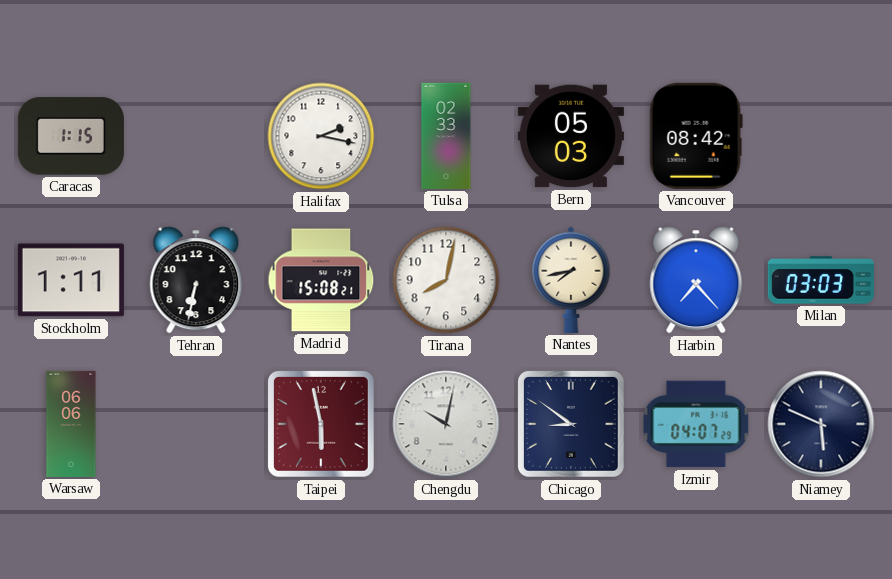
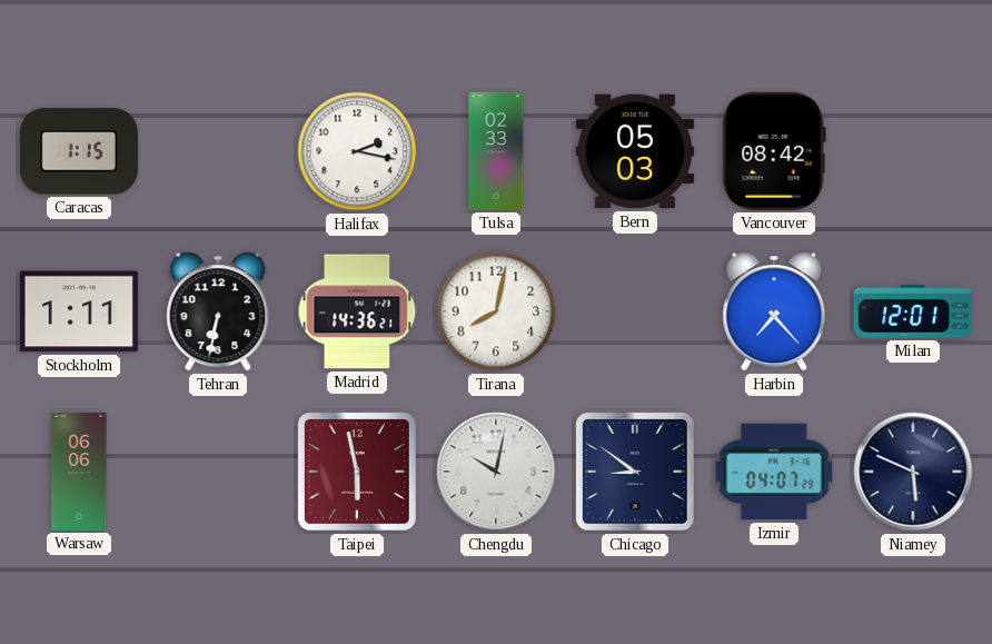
Madrid: 15:08 -> 14:36 (357, 311)
Nantes: 7:43 -> none (571, 280)
Milan: 03:03 -> 12:01 (913, 311)
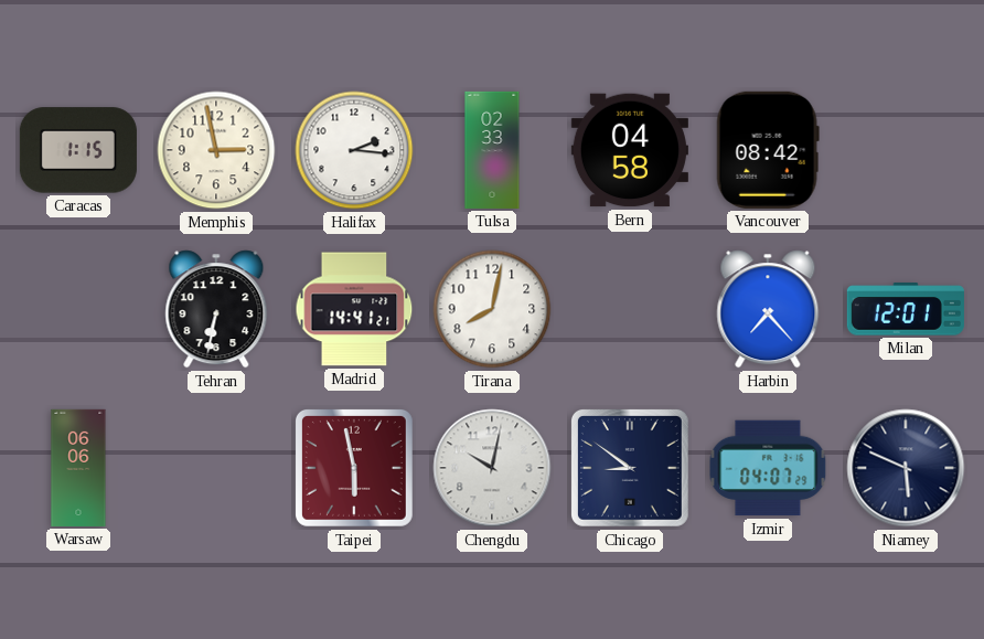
Memphis: none -> 2:58 (216, 150)
Halifax: 2:17 -> 2:16 (354, 150)
Bern: 05:03 -> 04:58 (630, 150)
Stockholm: 1:11 -> none (79, 311)
Madrid: 14:36 -> 14:41 (354, 309)
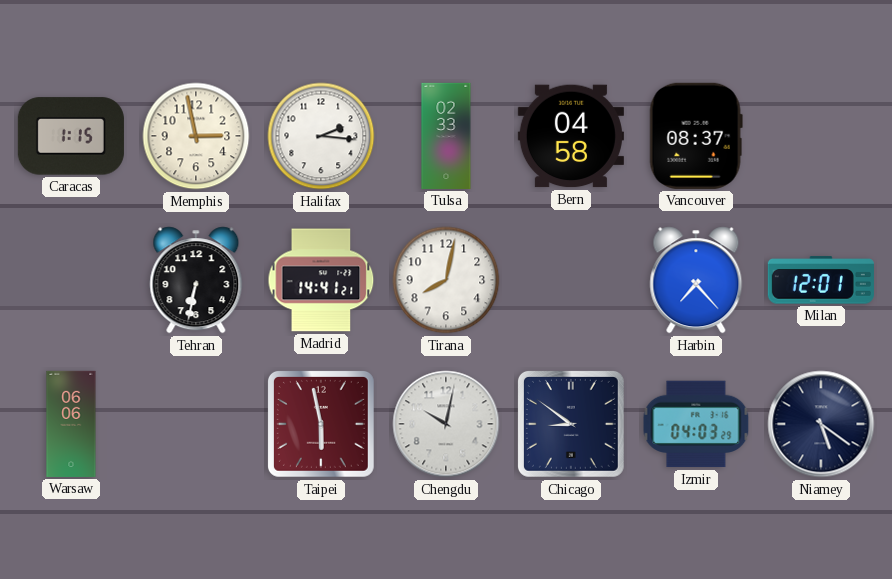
Vancouver: 08:42 -> 08:37 (696, 136)
Izmir: 04:07 -> 04:03 (696, 424)
Niamey: 5:49 -> 5:21 (821, 424)
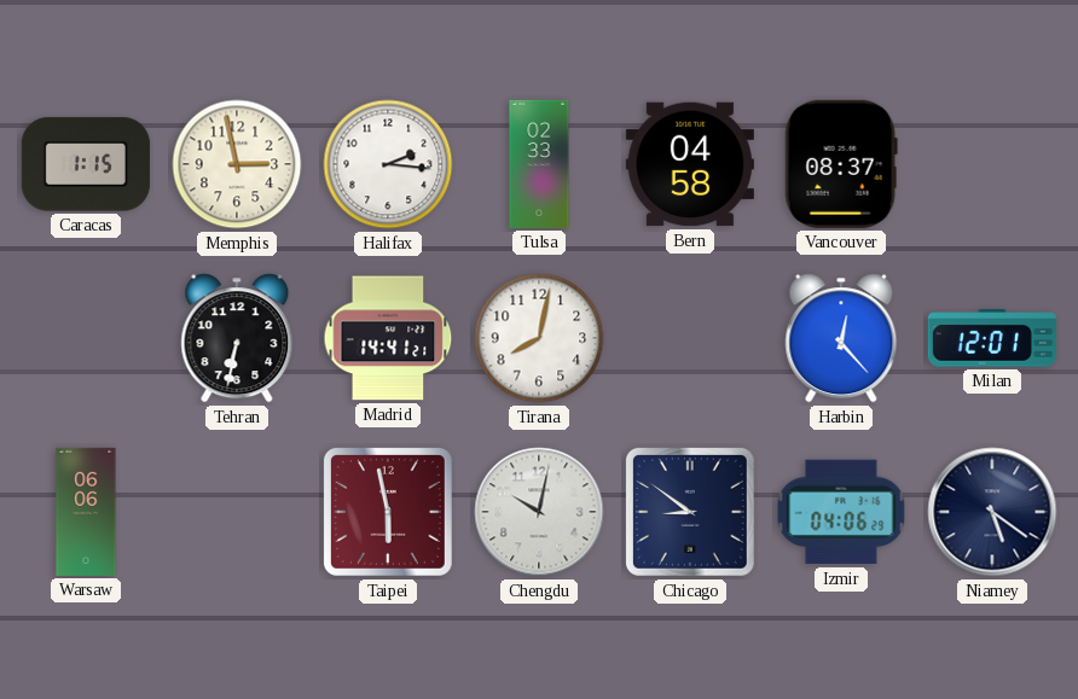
Harbin: 7:23 -> 12:23 (841, 338)
Izmir: 04:03 -> 04:06 (841, 512)
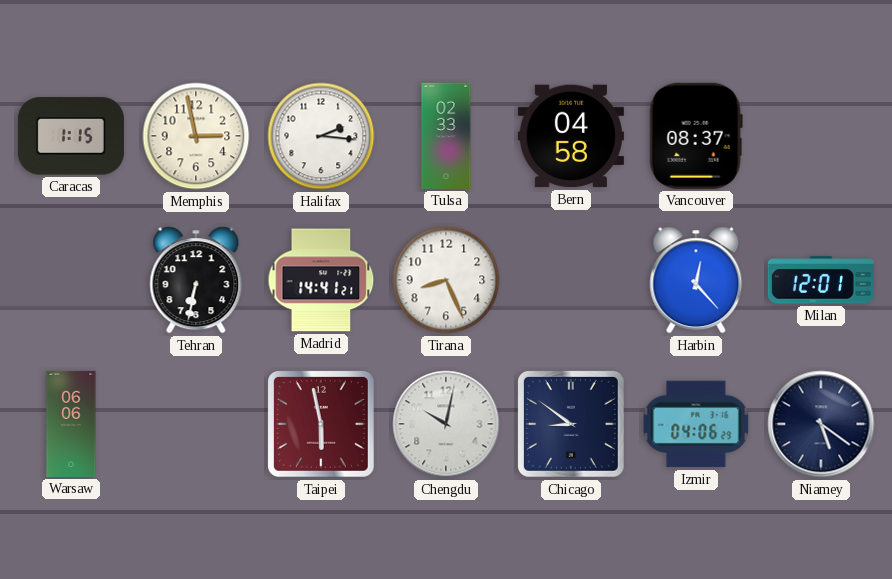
Tirana: 8:02 -> 8:26 (446, 280)
